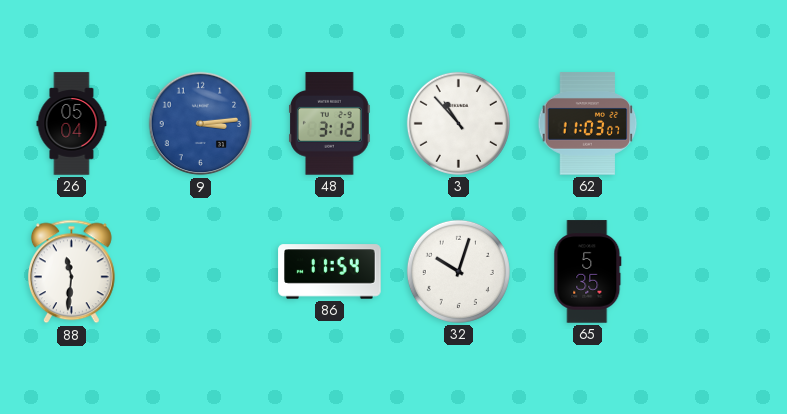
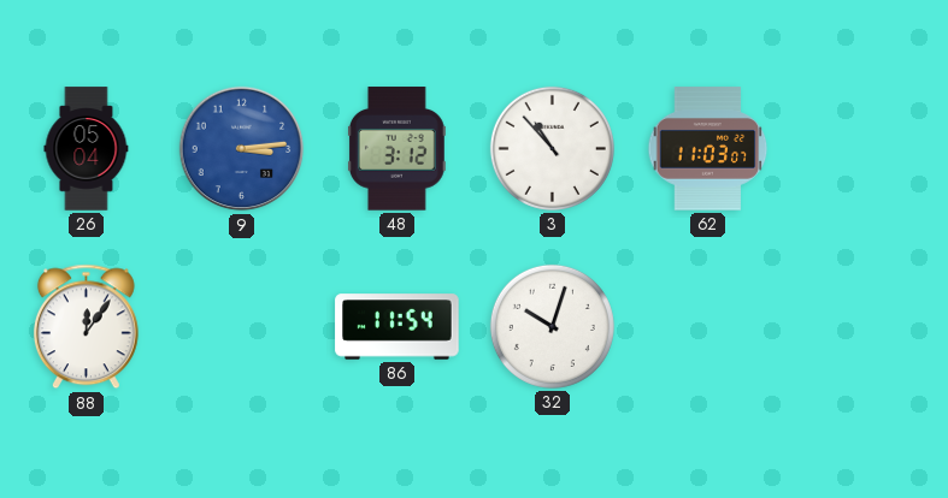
88: 11:31 -> 12:06 (86, 327)
65: 5:35 -> none (588, 272)
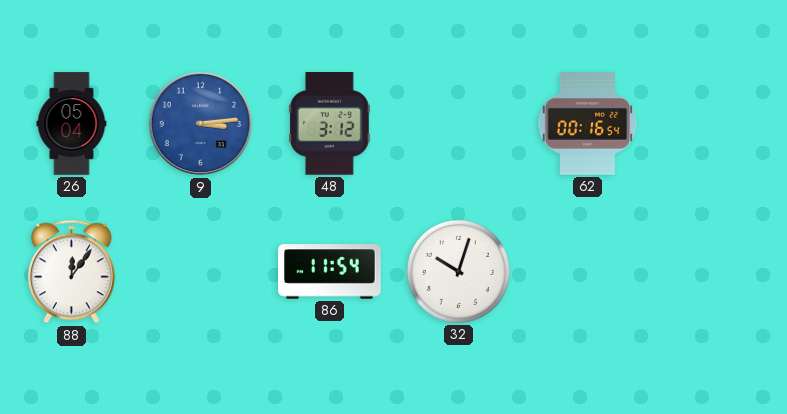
3: 10:53 -> none (552, 148)
62: 11:03 -> 00:16 (588, 124)
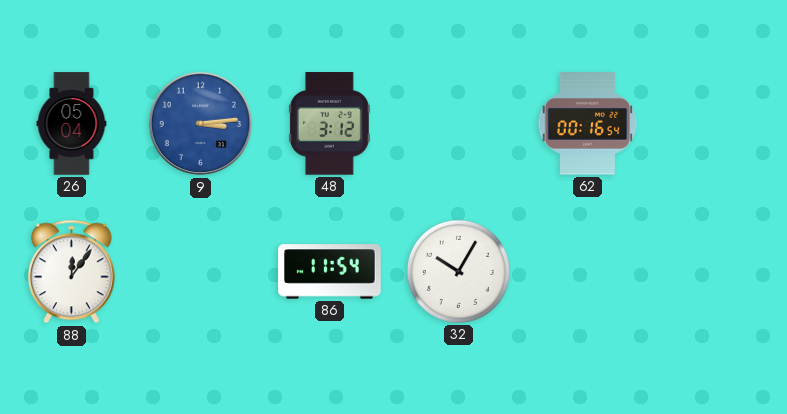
32: 10:03 -> 10:05 (458, 271)
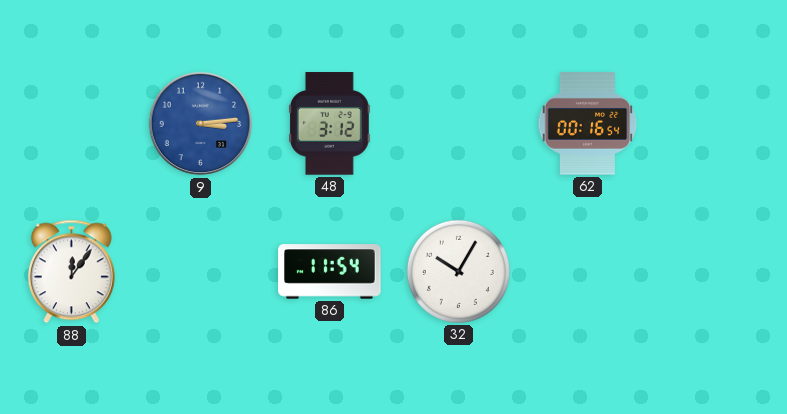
26: 05:04 -> none (72, 124)
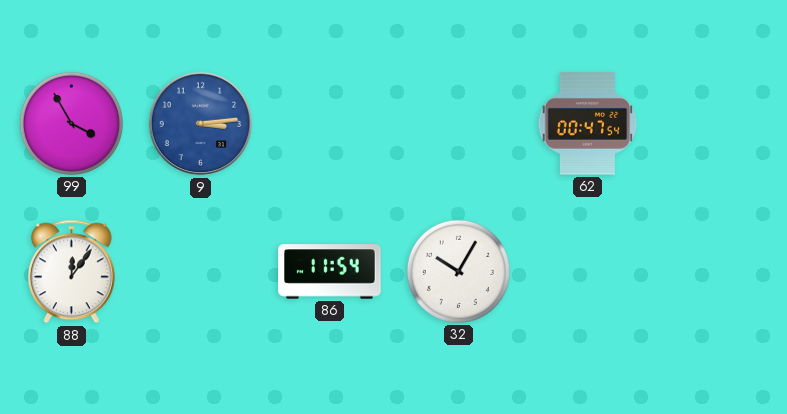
99: none -> 3:55 (71, 123)
48: 3:12 -> none (329, 124)
62: 00:16 -> 00:47 (588, 124)
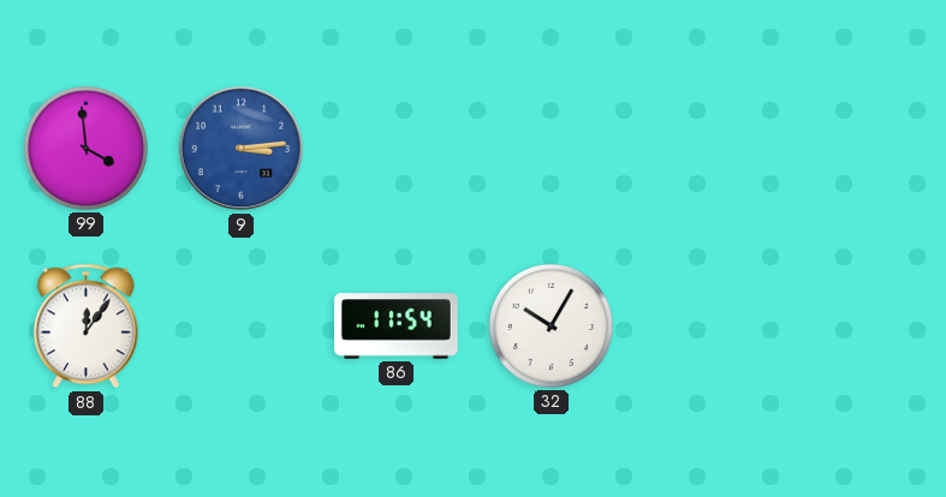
99: 3:55 -> 3:59 (85, 148)
62: 00:47 -> none (588, 124)
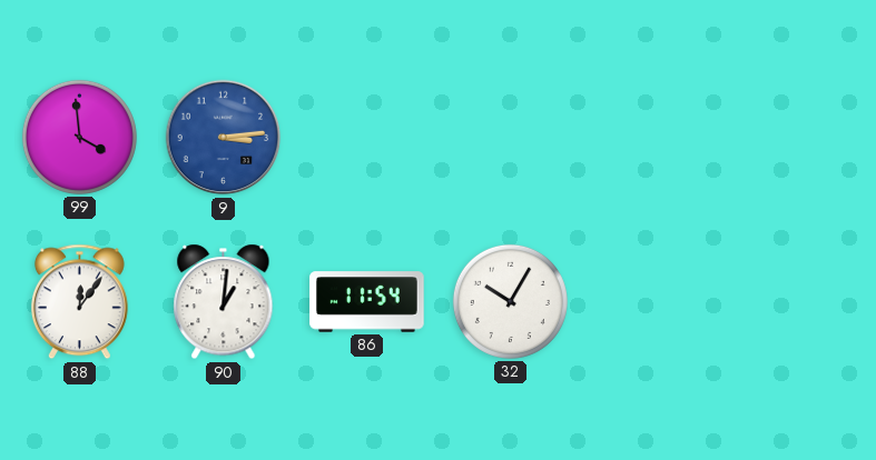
90: none -> 1:01 (224, 302)
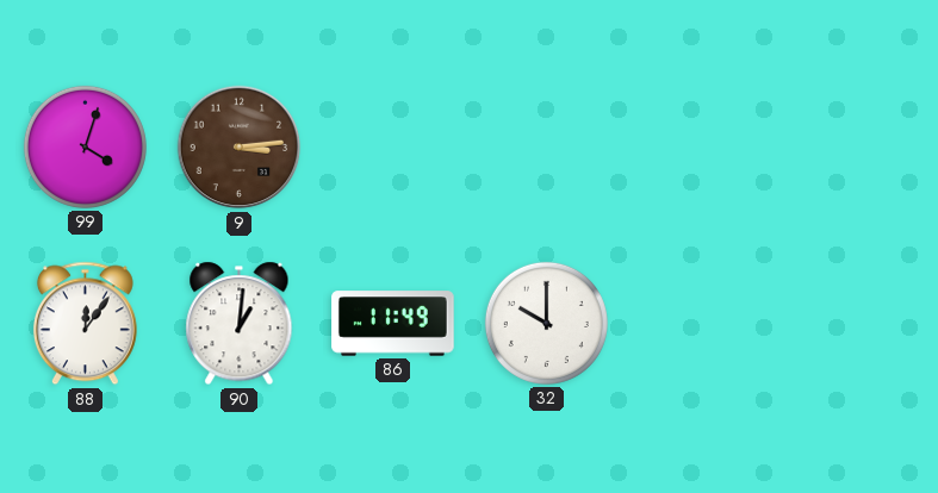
99: 3:59 -> 4:03 (85, 146)
9 dial: blue -> brown (240, 148)
86: 11:54 -> 11:49 (393, 324)
32: 10:05 -> 10:00 (546, 323)
